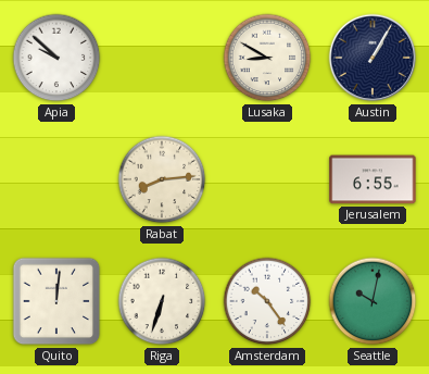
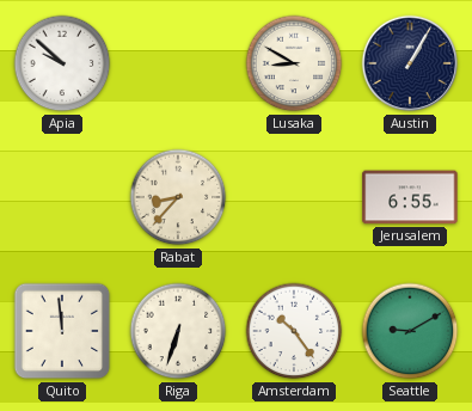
Rabat: 8:14 -> 8:37 (178, 197)
Quito: 12:01 -> 11:59 (62, 331)
Seattle: 10:02 -> 9:10 (410, 331)
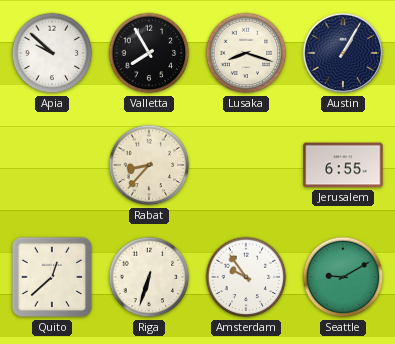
Valletta: none -> 7:55 (149, 53)
Lusaka: 8:50 -> 8:18 (246, 53)
Quito: 11:59 -> 12:38 (52, 277)
Amsterdam: 10:24 -> 9:54 (246, 277)
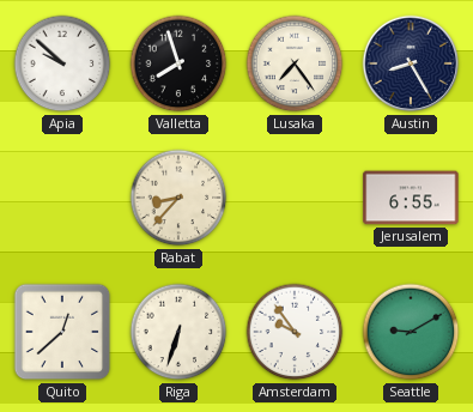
Valletta: 7:55 -> 7:57 (178, 63)
Lusaka: 8:18 -> 7:24 (295, 63)
Austin: 1:05 -> 8:25 (411, 63)
